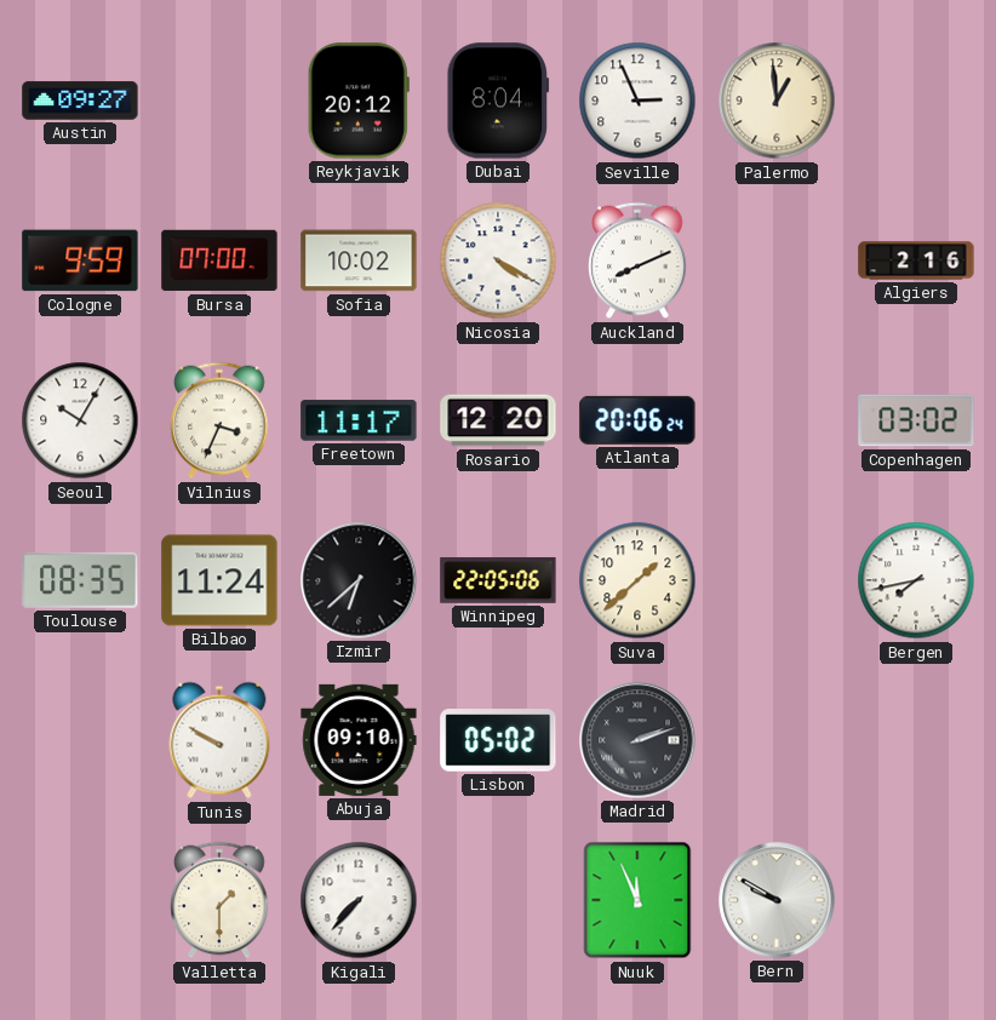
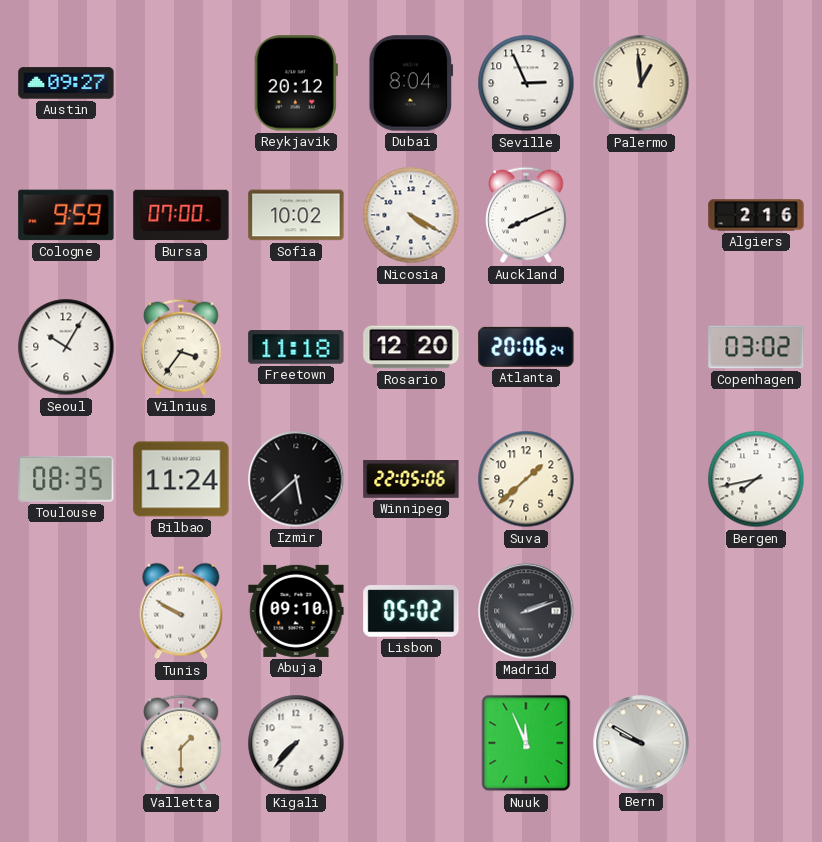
Vilnius: 3:34 -> 3:36 (181, 347)
Freetown: 11:17 -> 11:18 (296, 347)
Izmir: 6:38 -> 5:38 (296, 479)
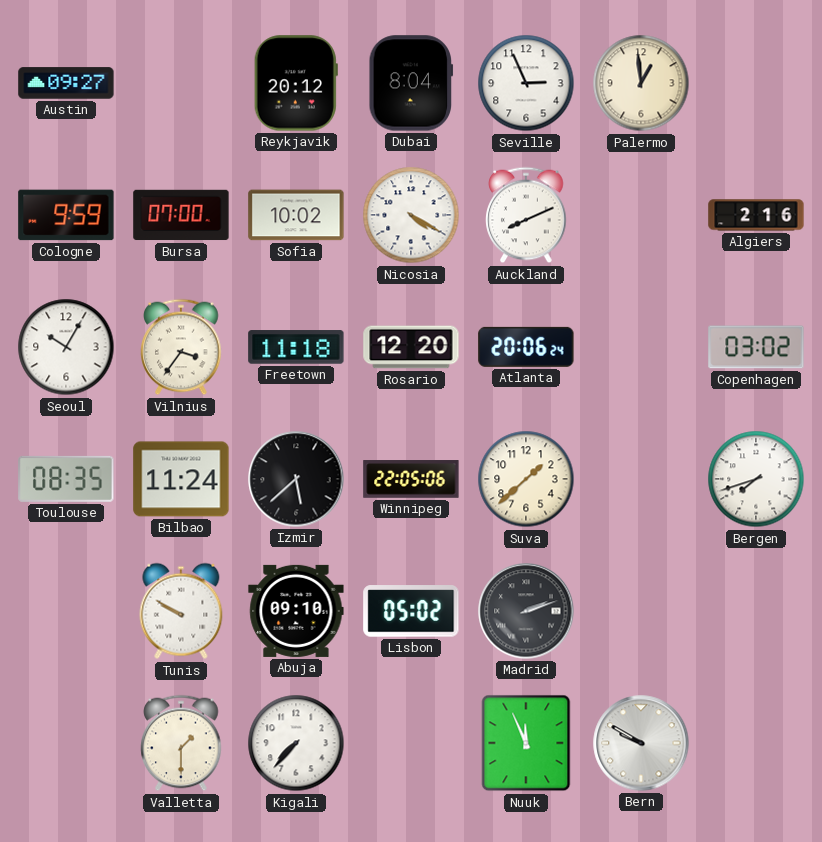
Bergen: 7:43 -> 7:42 (756, 479)
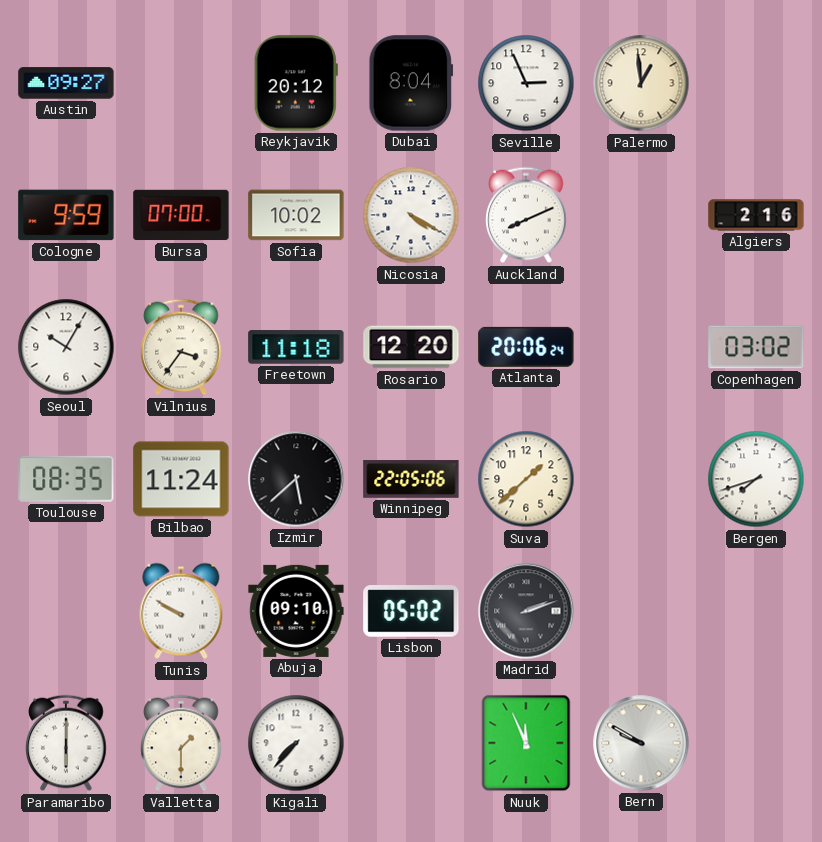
Paramaribo: none -> 6:00 (66, 743)
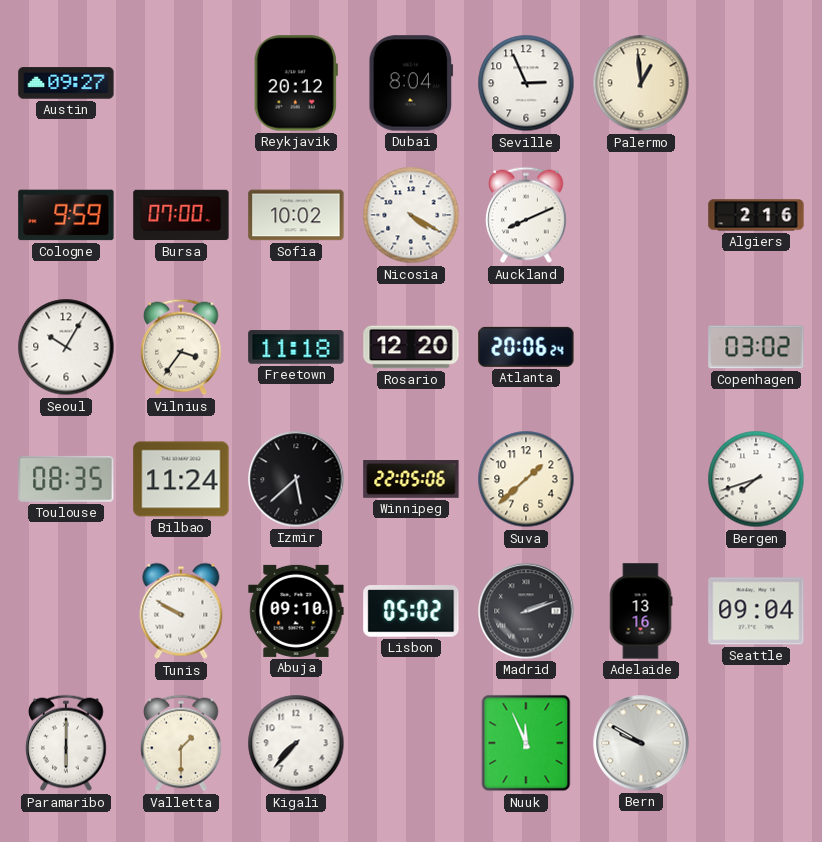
Adelaide: none -> 13:16 (641, 611)
Seattle: none -> 09:04 (756, 611)
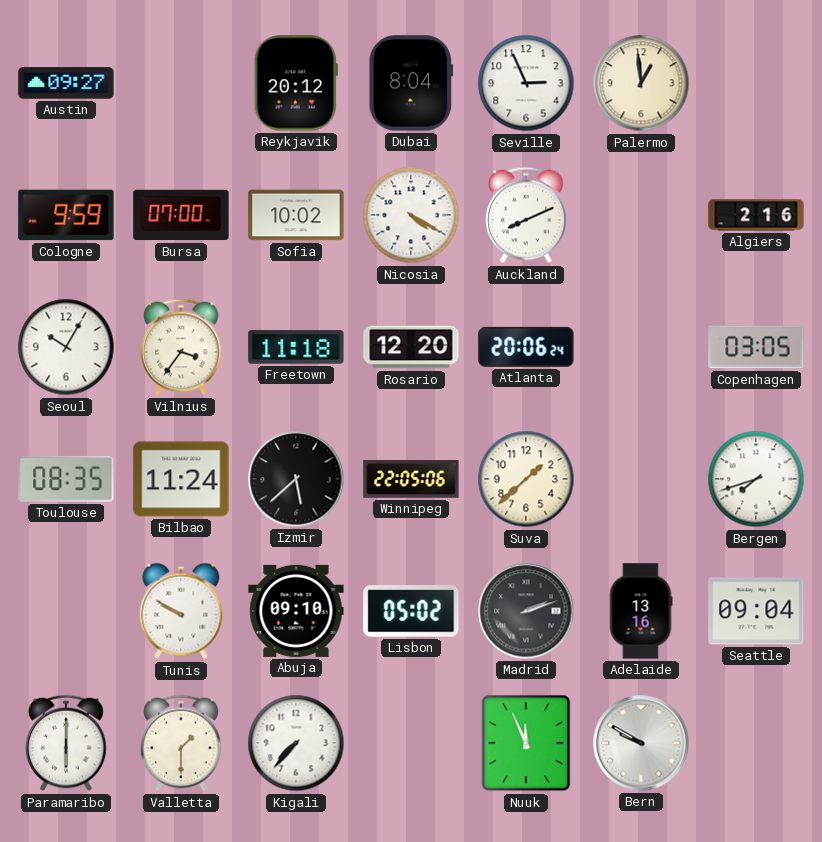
Copenhagen: 03:02 -> 03:05 (756, 347)
